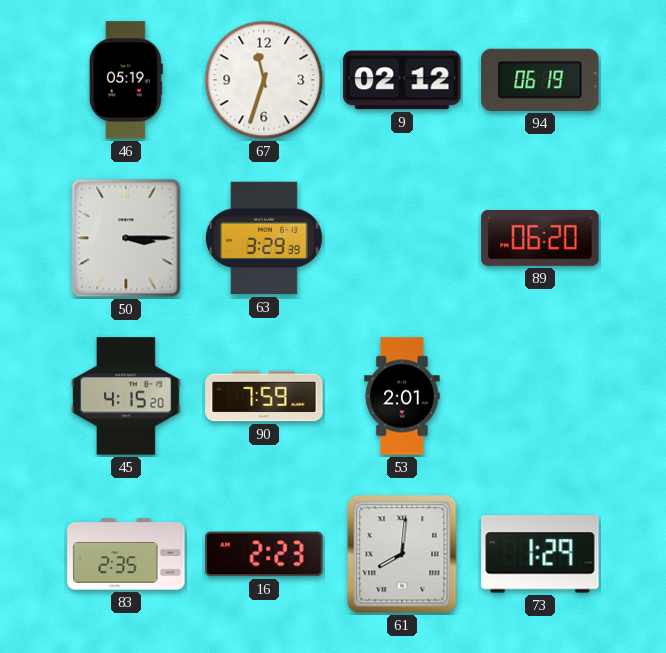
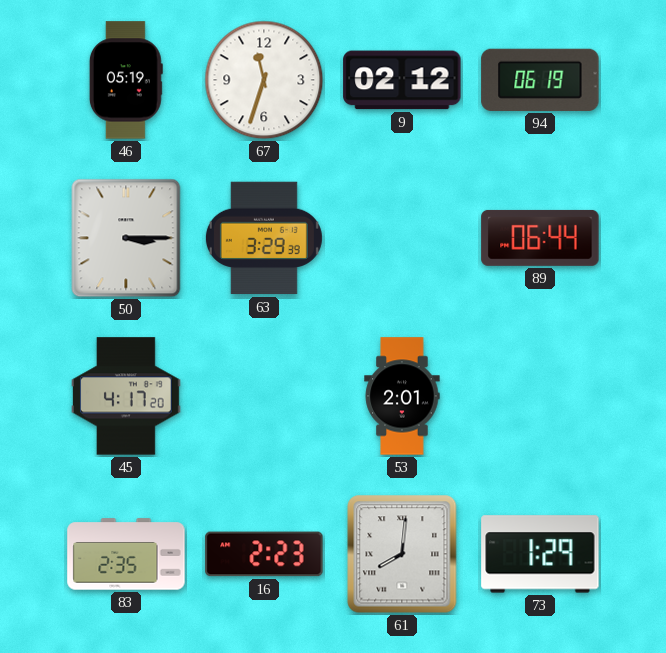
89: 06:20 -> 06:44 (540, 238)
45: 4:15 -> 4:17 (127, 396)
90: 7:59 -> none (264, 396)
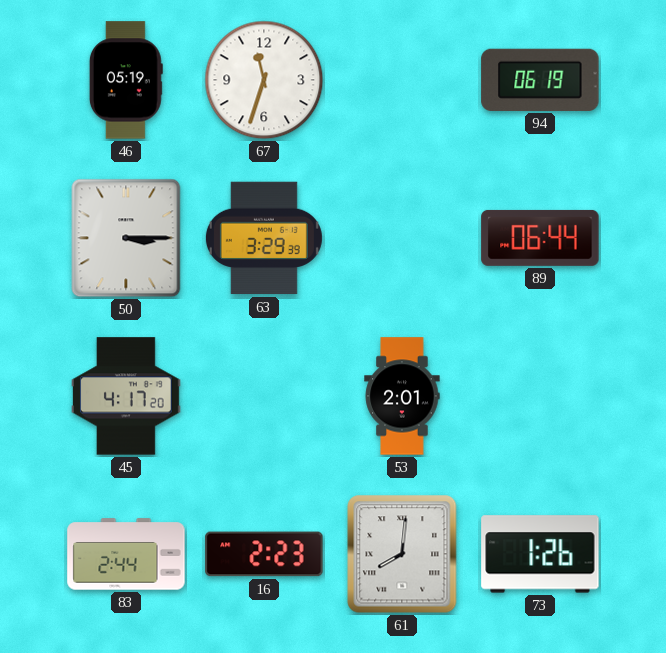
9: 02:12 -> none (402, 80)
83: 2:35 -> 2:44 (126, 554)
73: 1:29 -> 1:26 (540, 554)
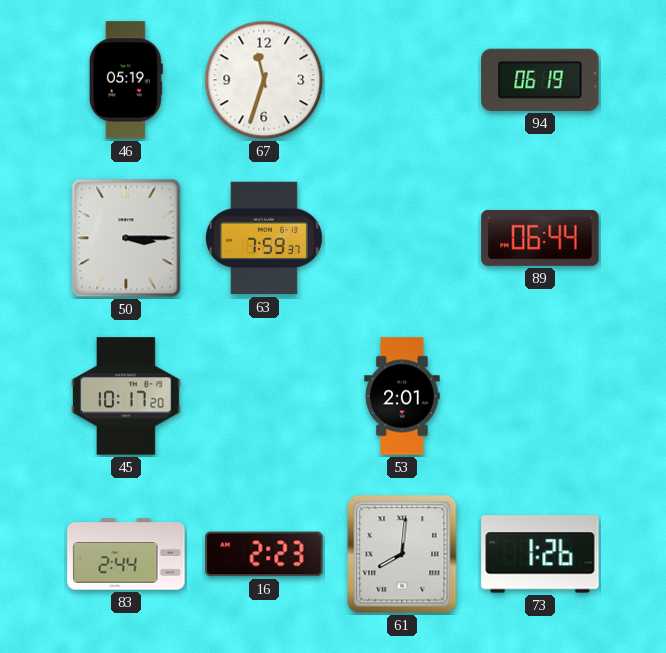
63: 3:29 -> 7:59 (264, 238)
45: 4:17 -> 10:17 (127, 396)
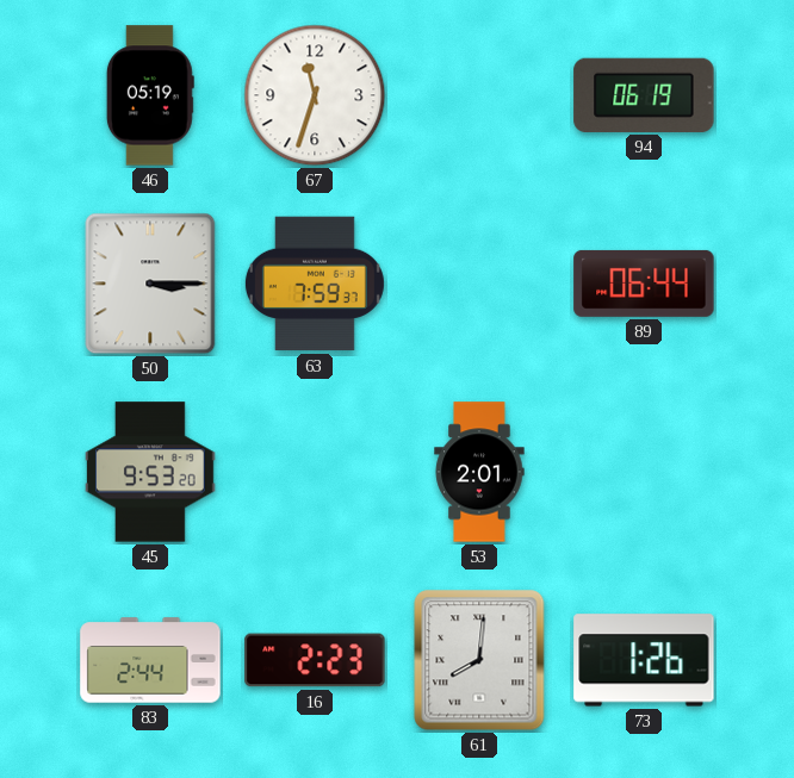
45: 10:17 -> 9:53 (151, 472)
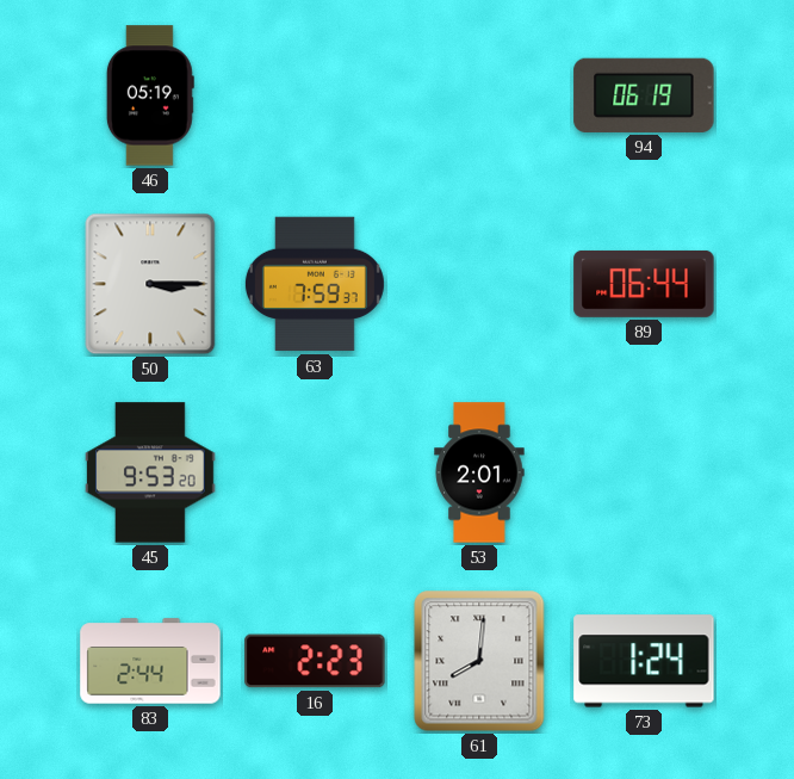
67: 11:33 -> none (315, 95)
73: 1:26 -> 1:24 (644, 661)
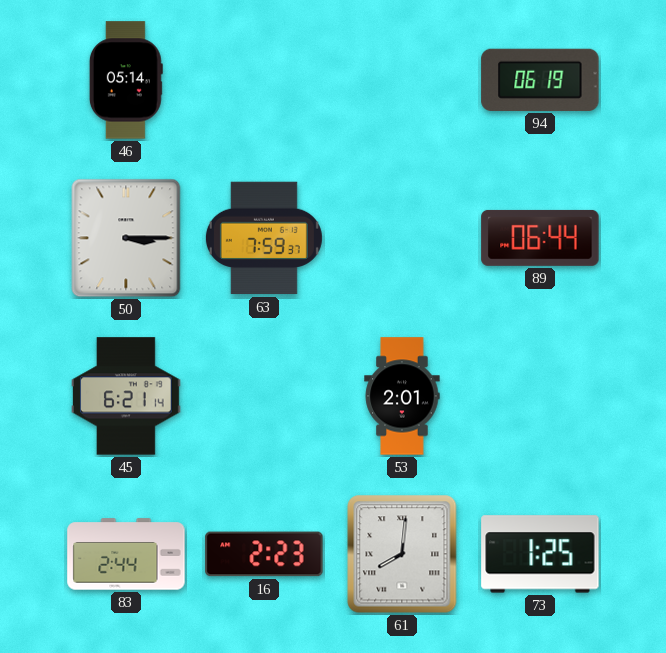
46: 05:19 -> 05:14 (126, 80)
45: 9:53 -> 6:21 (127, 396)
73: 1:24 -> 1:25 (540, 554)
